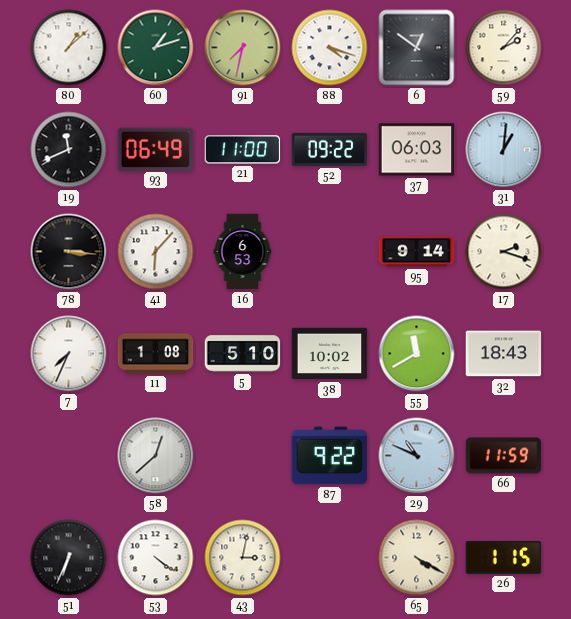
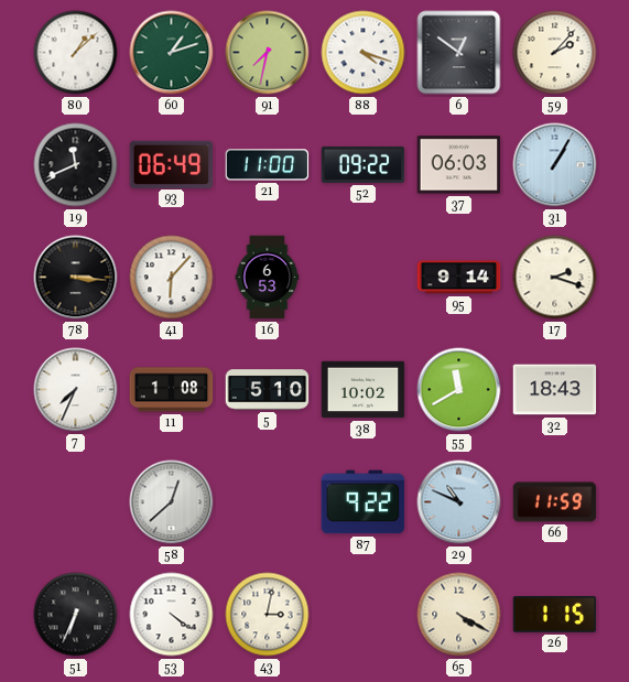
31: 1:01 -> 1:05 (555, 165)
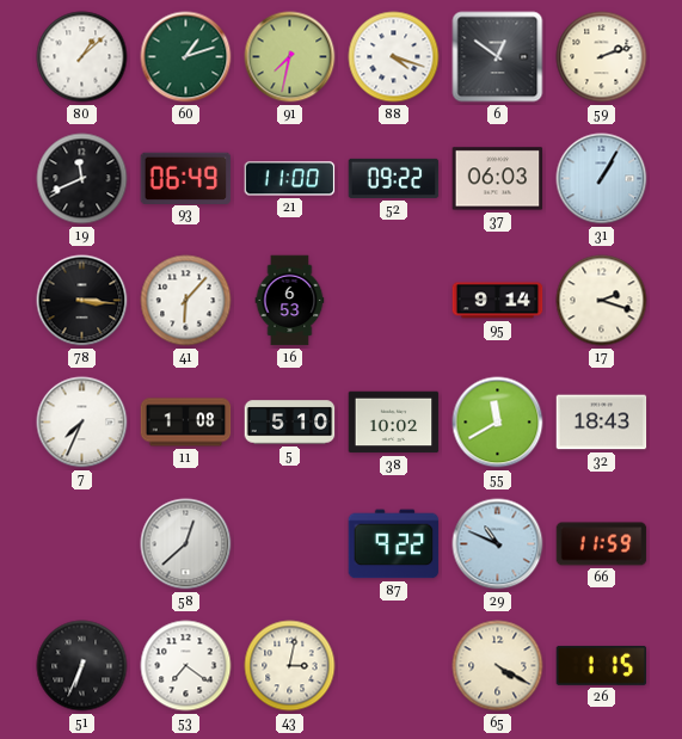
59: 2:07 -> 2:12 (602, 57)
53: 4:21 -> 7:21 (186, 666)
